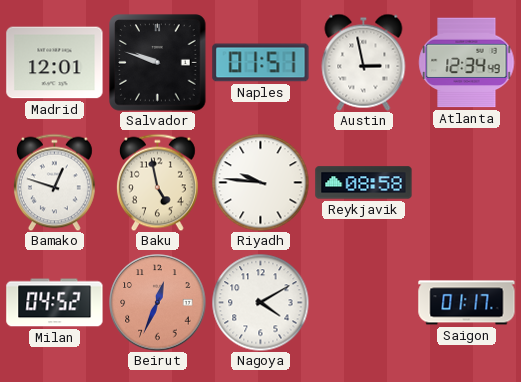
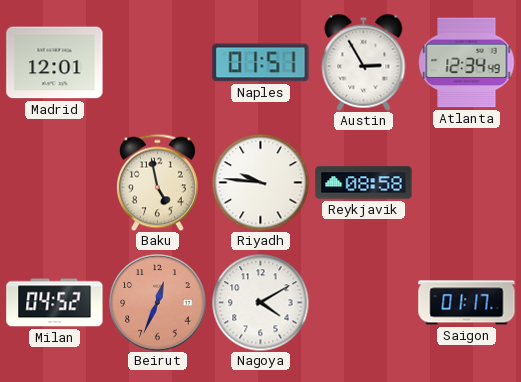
Salvador: 9:48 -> none (158, 63)
Austin: 2:58 -> 2:55 (364, 62)
Bamako: 12:48 -> none (54, 182)
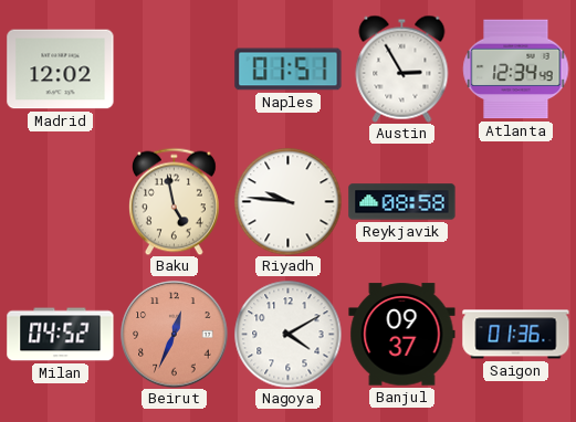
Madrid: 12:01 -> 12:02 (61, 70)
Banjul: none -> 09:37 (402, 335)
Saigon: 01:17 -> 01:36 (516, 335)
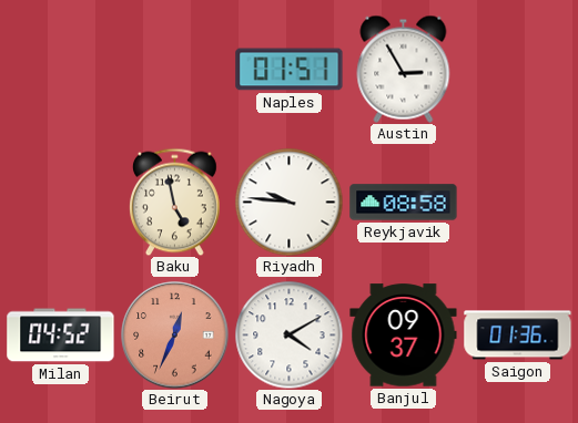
Madrid: 12:02 -> none (61, 70)
Atlanta: 12:34 -> none (516, 70)
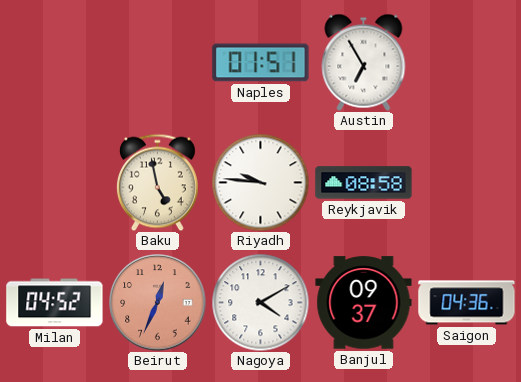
Austin: 2:55 -> 6:55 (364, 62)
Saigon: 01:36 -> 04:36 (467, 303)
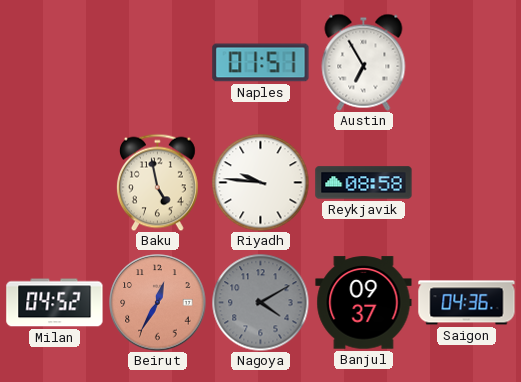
Beirut: 12:34 -> 12:35 (158, 303)
Nagoya dial: white -> grey (260, 302)
